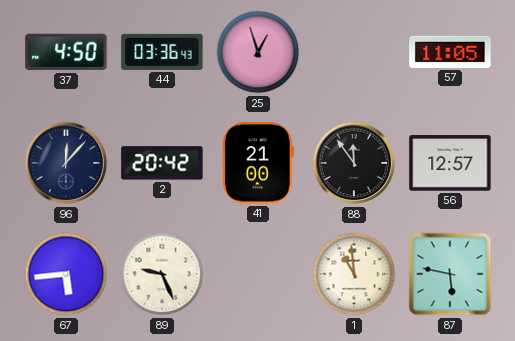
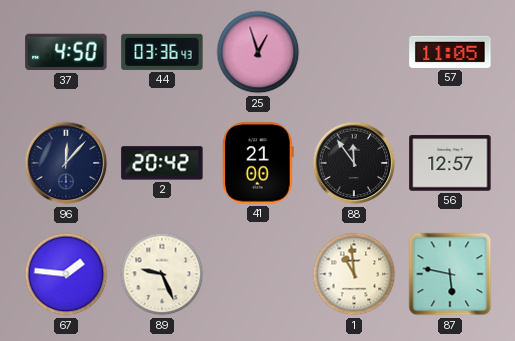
67: 5:44 -> 1:46 (66, 274)
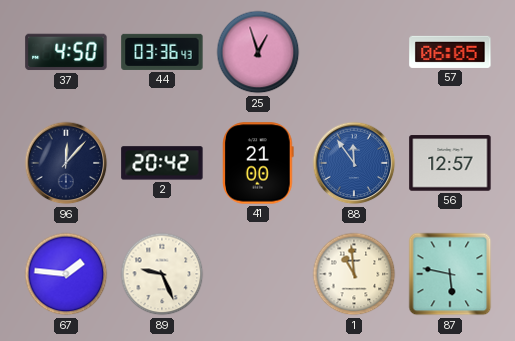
57: 11:05 -> 06:05 (450, 52)
88 dial: black -> blue (354, 163)
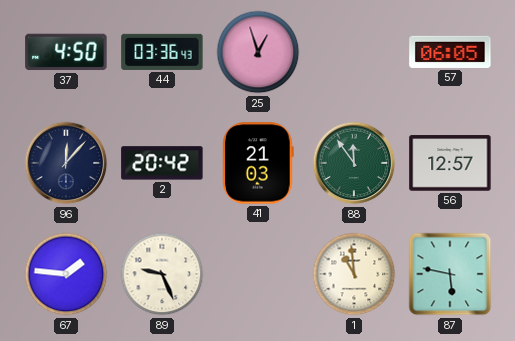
41: 21:00 -> 21:03 (258, 163)
88 dial: blue -> green (354, 163)
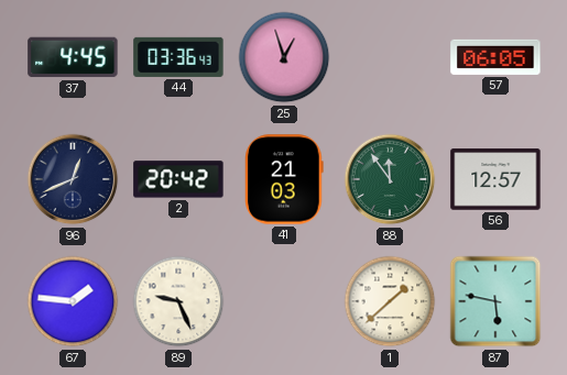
37: 4:50 -> 4:45 (73, 57)
96: 12:07 -> 12:41 (73, 179)
1: 10:59 -> 1:38 (390, 301)
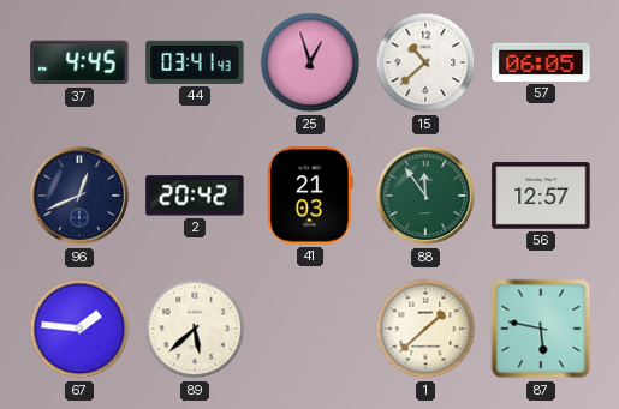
44: 03:36 -> 03:41 (195, 62)
15: none -> 10:38 (425, 62)
89: 9:26 -> 5:38 (195, 329)
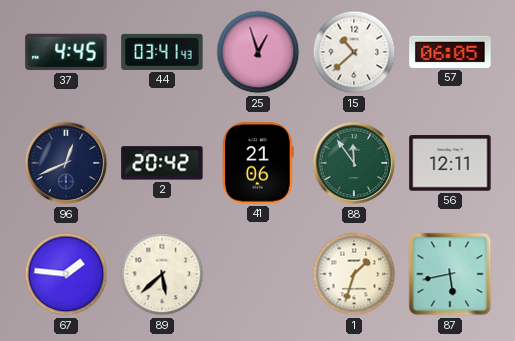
41: 21:03 -> 21:06 (258, 163)
56: 12:57 -> 12:11 (450, 163)
1: 1:38 -> 1:33 (354, 274)
87: 5:47 -> 5:43 (450, 274)
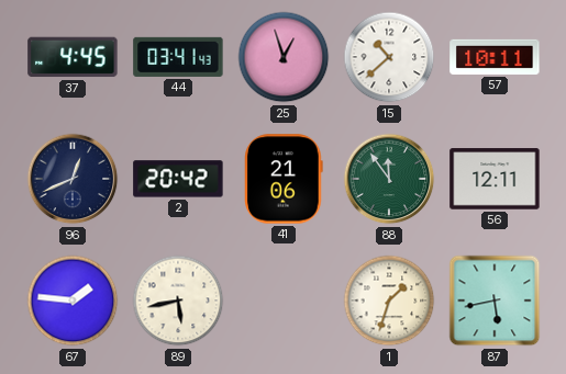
57: 06:05 -> 10:11 (495, 57)
89: 5:38 -> 5:43 (178, 301)
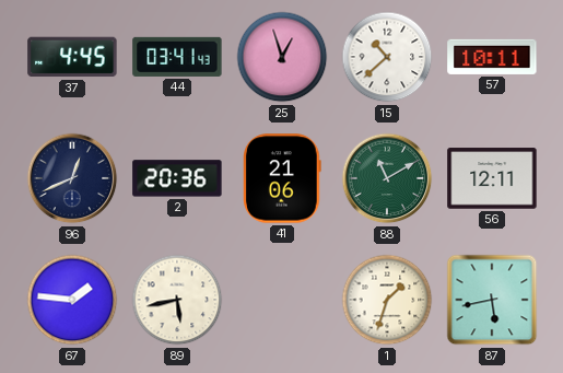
2: 20:42 -> 20:36 (177, 178)
88: 11:54 -> 11:10 (387, 178)
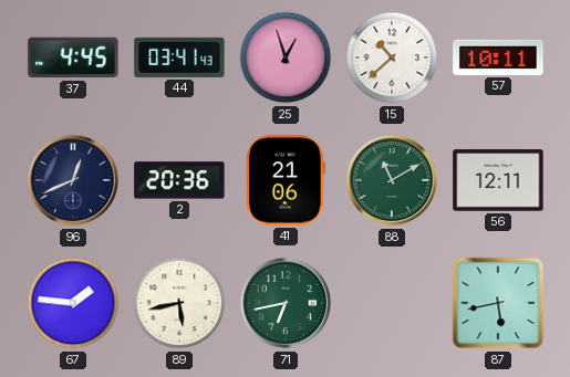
71: none -> 6:43 (286, 303)
1: 1:33 -> none (387, 300)
